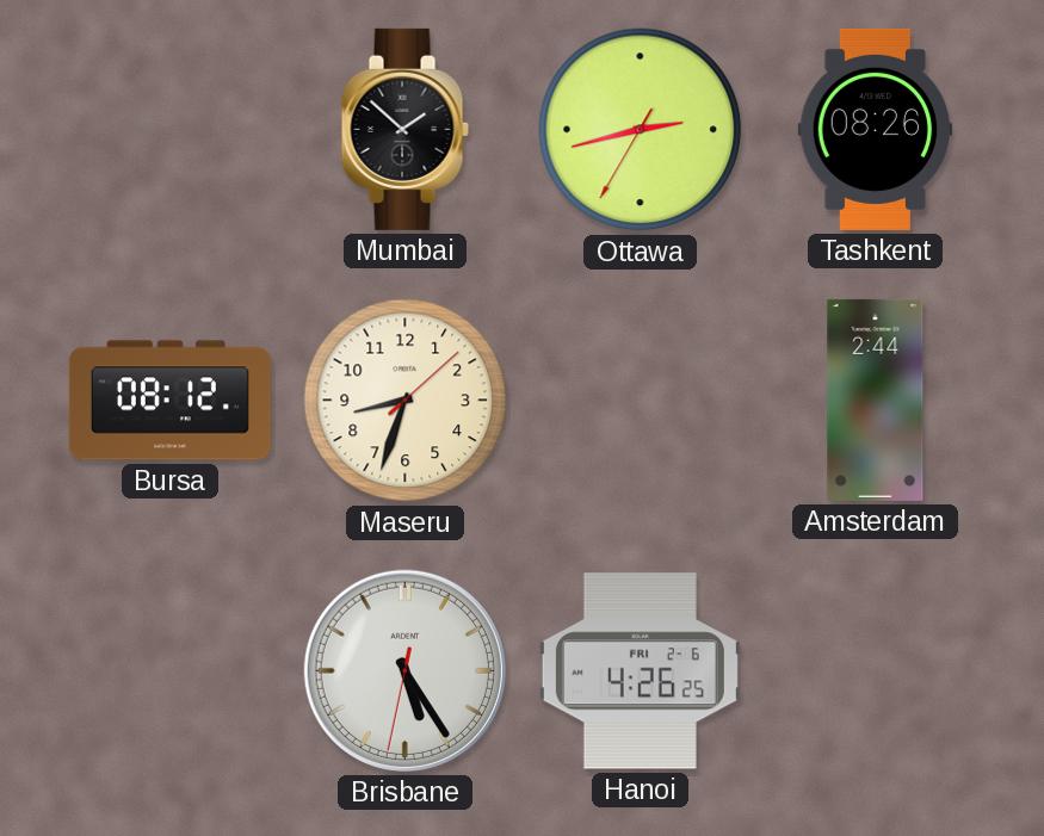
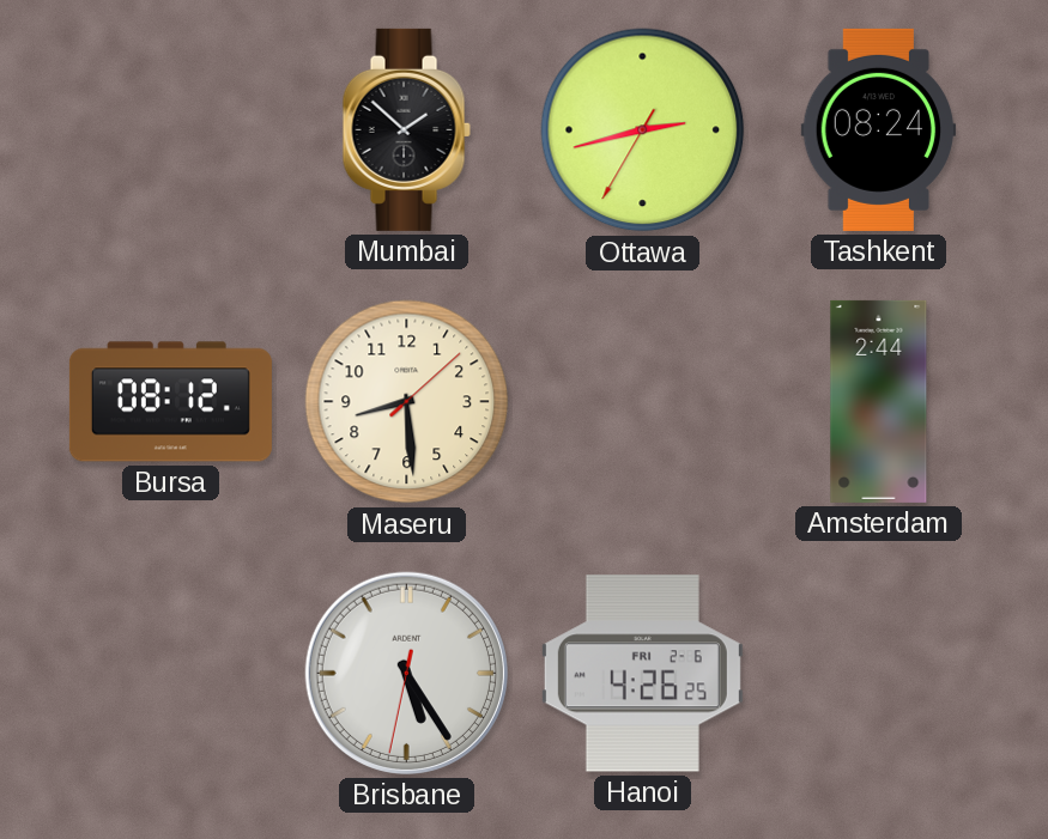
Tashkent: 08:26 -> 08:24 (879, 129)
Maseru: 8:33 -> 8:29 (407, 402)
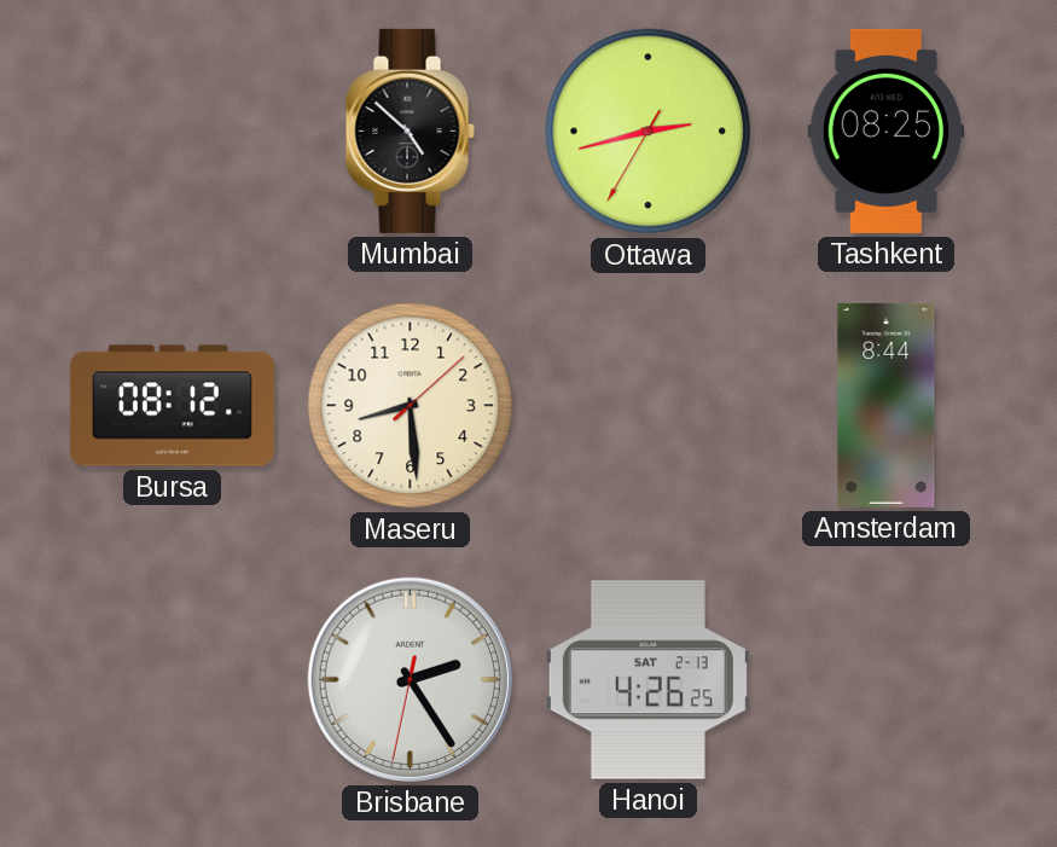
Mumbai: 1:52 -> 4:52 (410, 130)
Tashkent: 08:24 -> 08:25 (887, 130)
Amsterdam: 2:44 -> 8:44 (887, 405)
Brisbane: 5:24 -> 2:24 (410, 679)
Hanoi date: FRI 2-6 -> SAT 2-13 (647, 680)
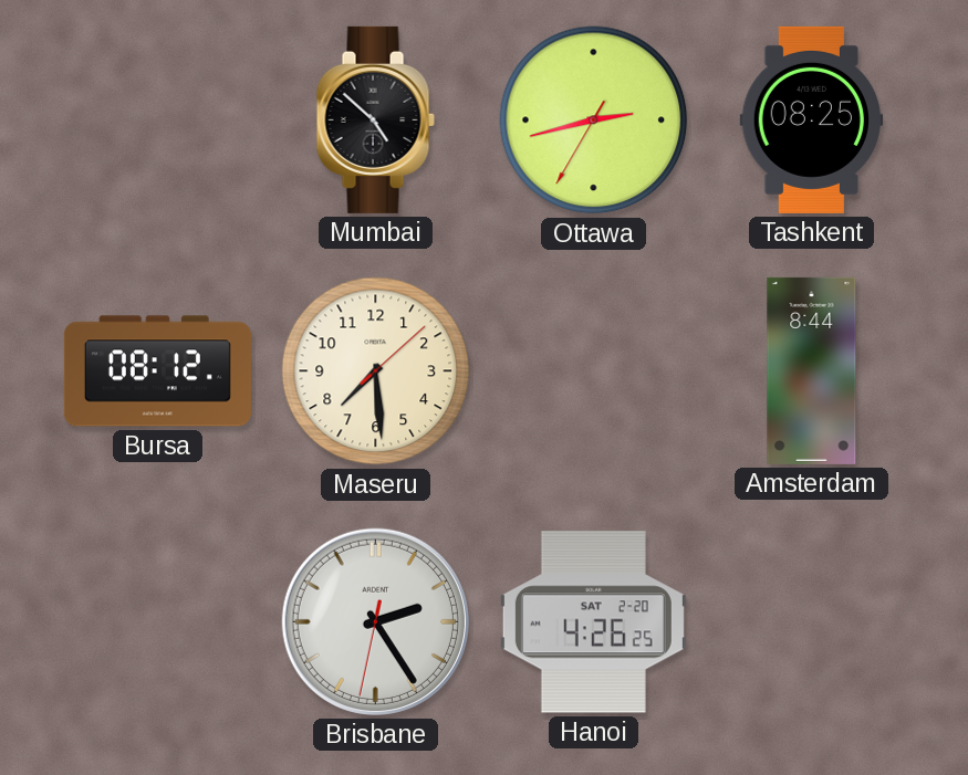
Maseru: 8:29 -> 7:29 (376, 371)
Hanoi date: SAT 2-13 -> SAT 2-20 (593, 622)
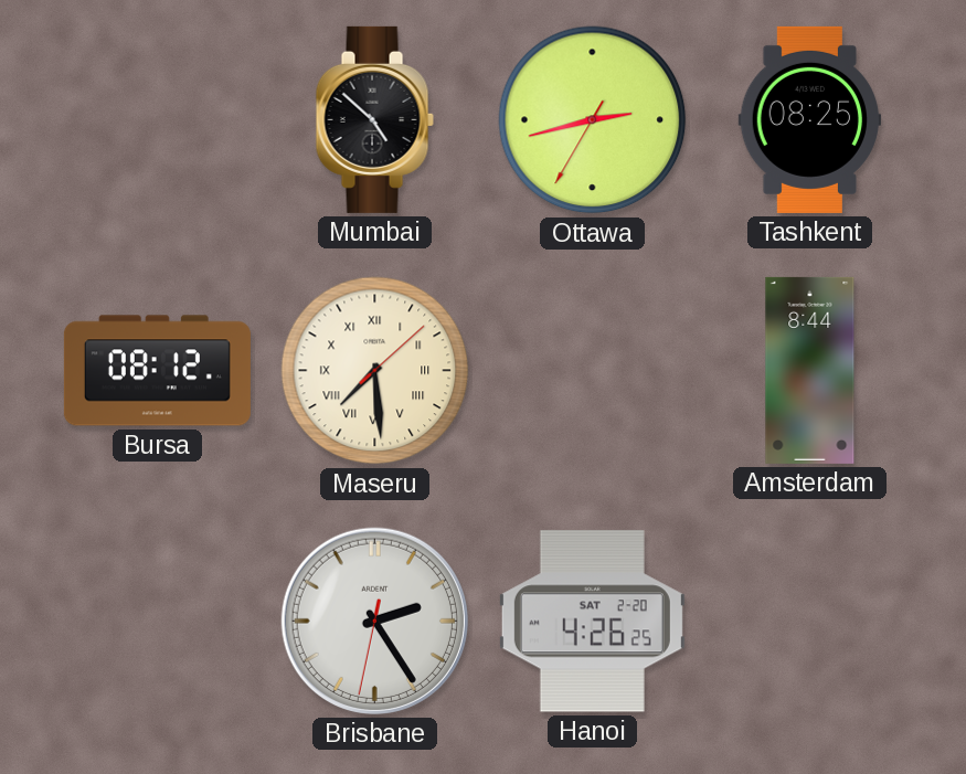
Maseru numerals: Arabic -> Roman (375, 371)
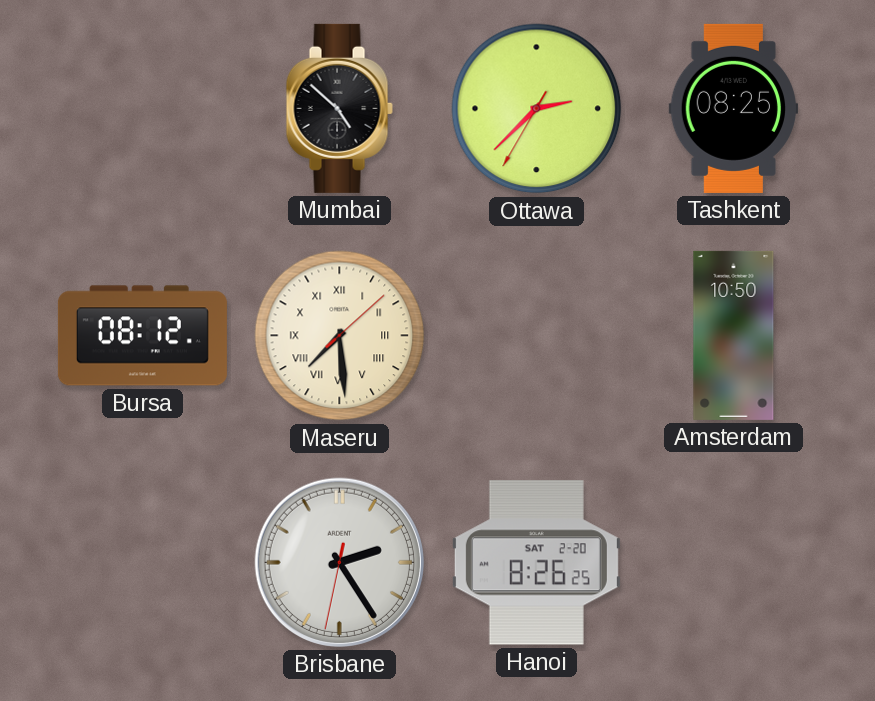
Ottawa: 2:42 -> 2:37 (537, 109)
Amsterdam: 8:44 -> 10:50 (734, 335)
Hanoi: 4:26 -> 8:26 (536, 563)
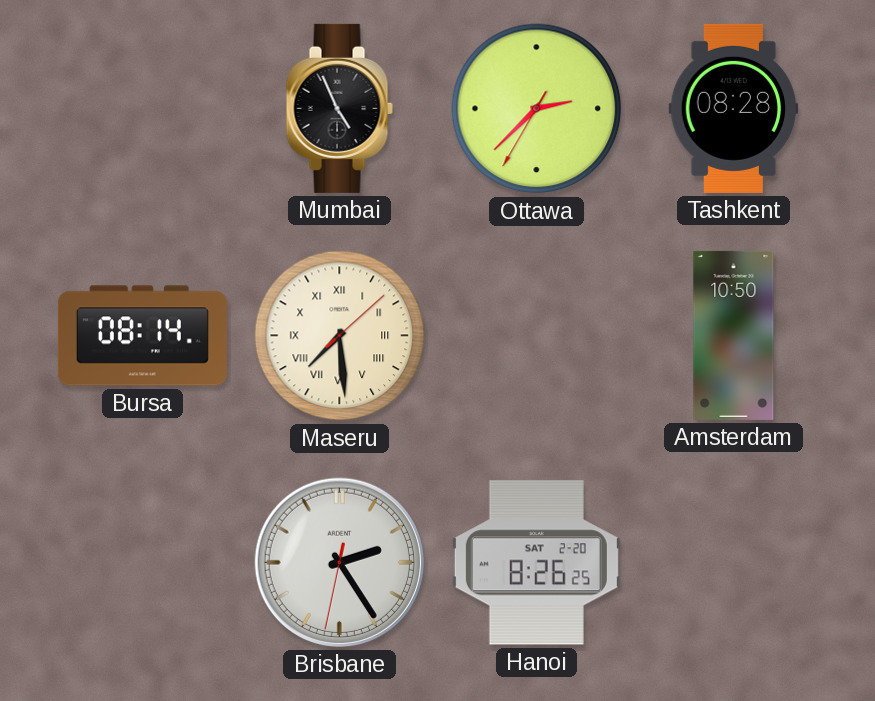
Mumbai: 4:52 -> 4:56 (339, 108)
Tashkent: 08:25 -> 08:28 (734, 108)
Bursa: 08:12 -> 08:14 (142, 336)
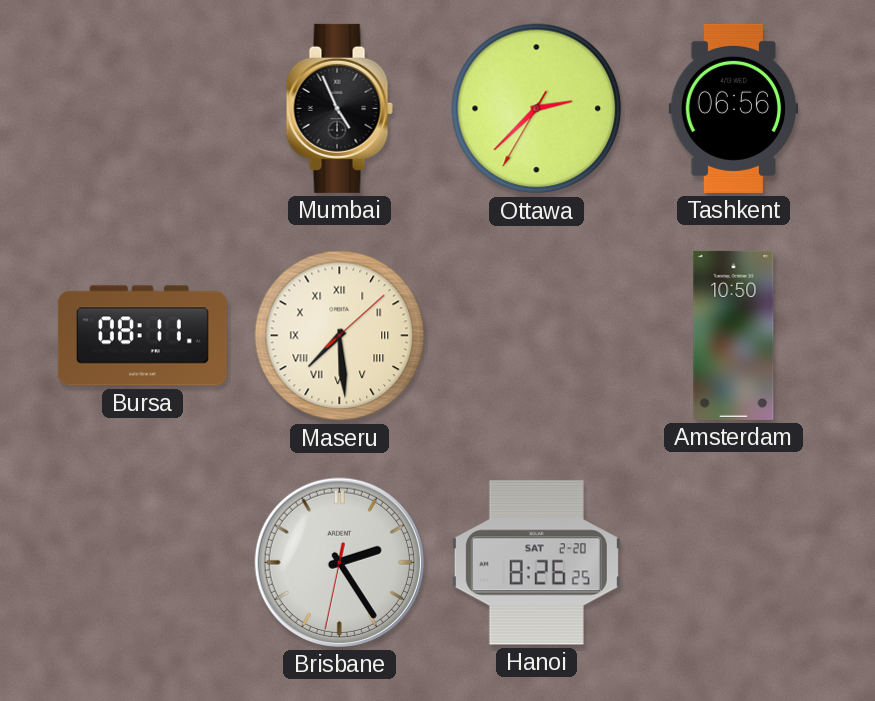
Tashkent: 08:28 -> 06:56 (734, 108)
Bursa: 08:14 -> 08:11 (142, 336)
